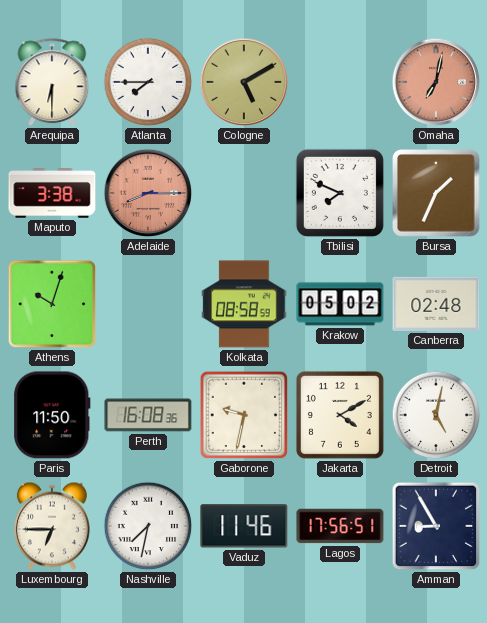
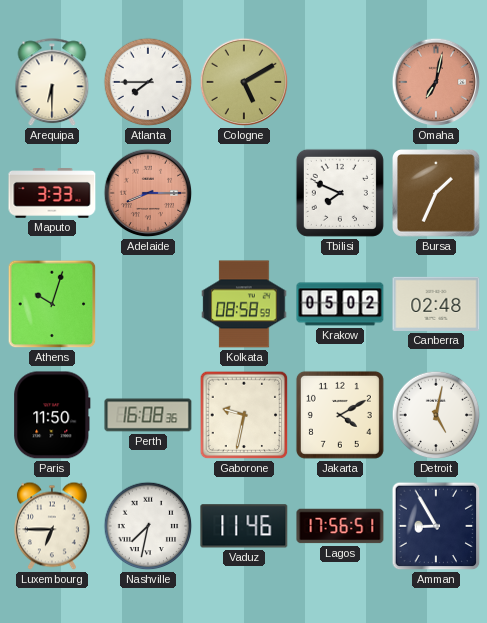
Maputo: 3:38 -> 3:33 (52, 194)
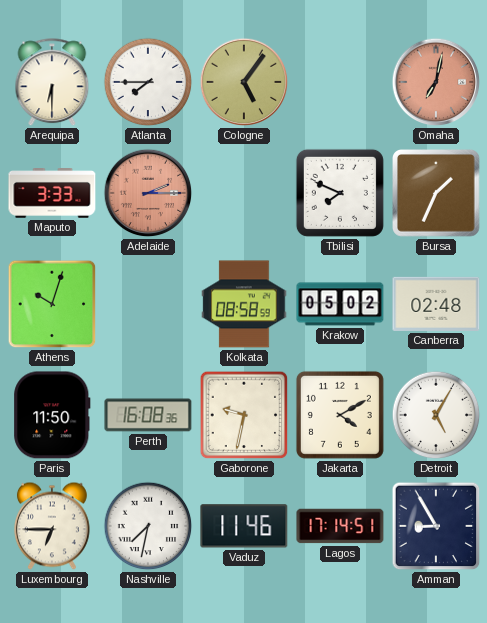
Cologne: 5:10 -> 5:06 (244, 82)
Adelaide: 8:15 -> 2:15 (148, 193)
Detroit: 5:02 -> 5:05 (436, 415)
Lagos: 17:56 -> 17:14 (340, 526)
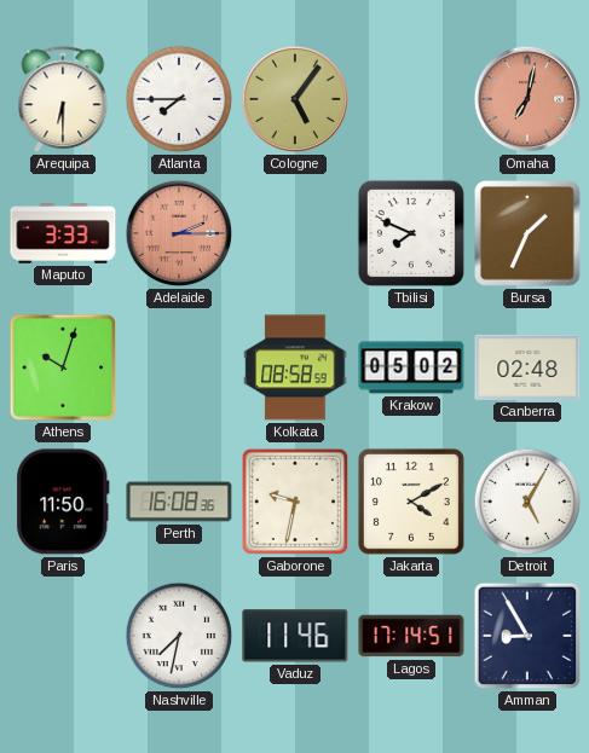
Luxembourg: 6:45 -> none (52, 526)
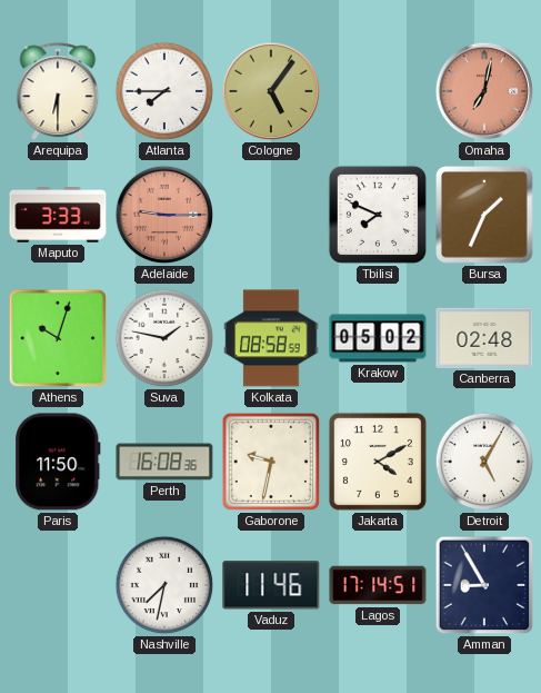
Adelaide: 2:15 -> 9:15 (164, 215)
Suva: none -> 1:47 (164, 338)
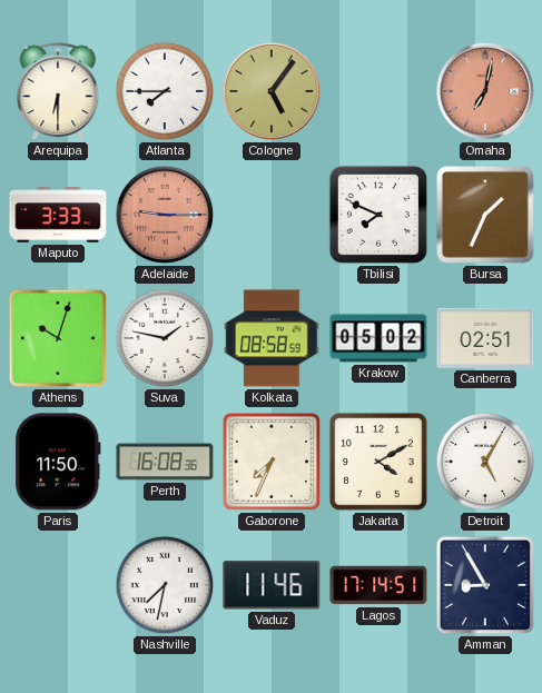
Canberra: 02:48 -> 02:51 (485, 338)
Gaborone: 9:32 -> 7:34 (272, 462)
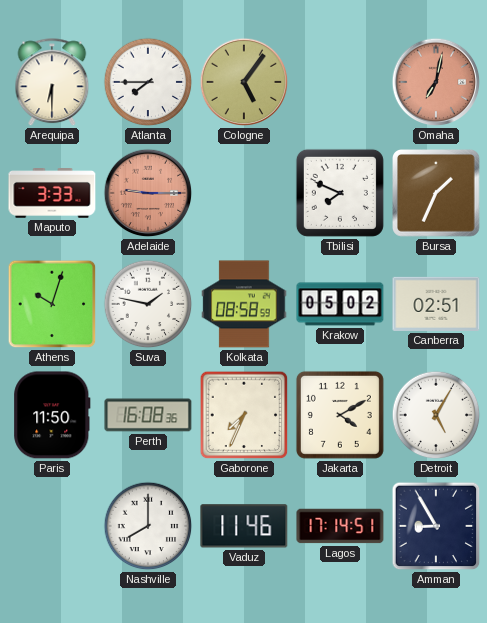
Nashville: 7:32 -> 8:00 (148, 526)
